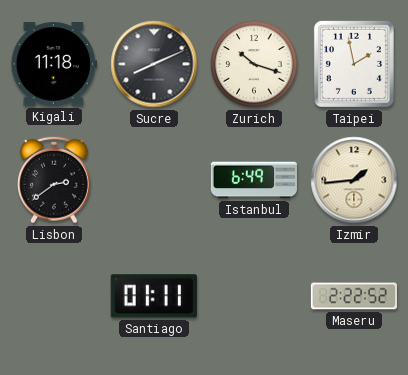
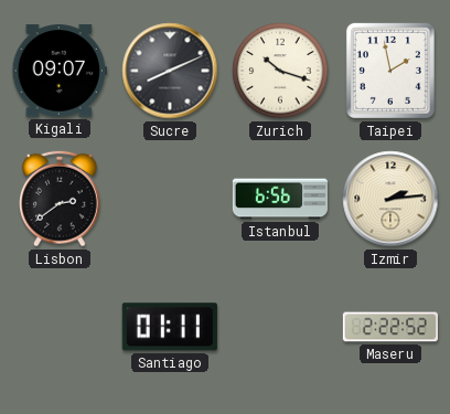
Kigali: 11:18 -> 09:07 (60, 71)
Istanbul: 6:49 -> 6:56 (279, 199)
Izmir: 1:44 -> 2:14 (390, 199)
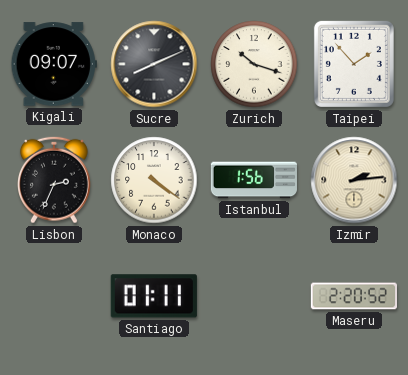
Taipei: 1:58 -> 1:53 (354, 64)
Lisbon: 2:39 -> 2:34 (55, 180)
Monaco: none -> 4:21 (154, 180)
Istanbul: 6:56 -> 1:56 (253, 180)
Maseru: 2:22 -> 2:20 (353, 296)
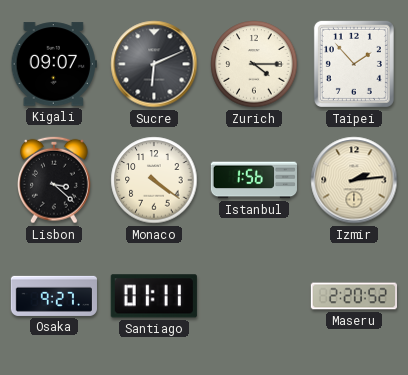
Sucre: 8:11 -> 6:11 (154, 64)
Zurich: 10:18 -> 4:15 (254, 64)
Lisbon: 2:34 -> 3:22 (55, 180)
Osaka: none -> 9:27 (54, 296)
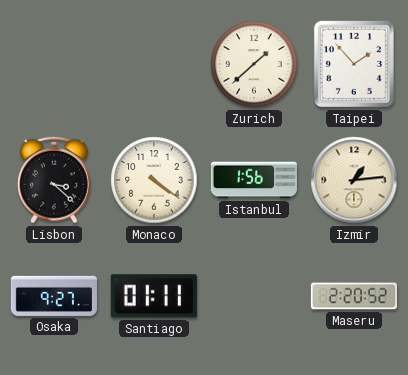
Kigali: 09:07 -> none (54, 64)
Sucre: 6:11 -> none (154, 64)
Zurich: 4:15 -> 1:38 (254, 64)
Izmir: 2:14 -> 1:14 (354, 180)
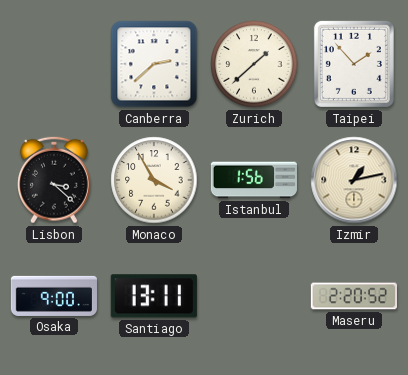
Canberra: none -> 2:38 (154, 64)
Monaco: 4:21 -> 3:55 (154, 180)
Izmir: 1:14 -> 1:13 (354, 180)
Osaka: 9:27 -> 9:00 (54, 296)
Santiago: 01:11 -> 13:11 (154, 296)
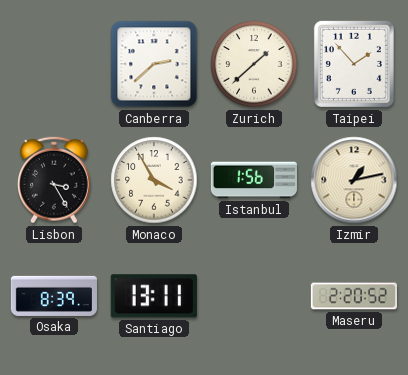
Lisbon: 3:22 -> 3:25 (55, 180)
Osaka: 9:00 -> 8:39 (54, 296)
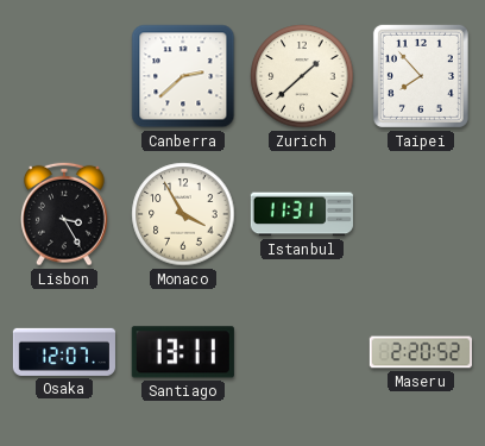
Taipei: 1:53 -> 7:53 (421, 76)
Istanbul: 1:56 -> 11:31 (301, 214)
Izmir: 1:13 -> none (354, 180)
Osaka: 8:39 -> 12:07 (64, 352)
